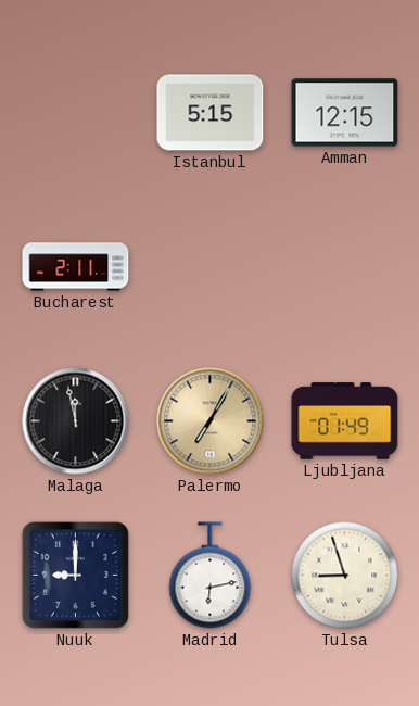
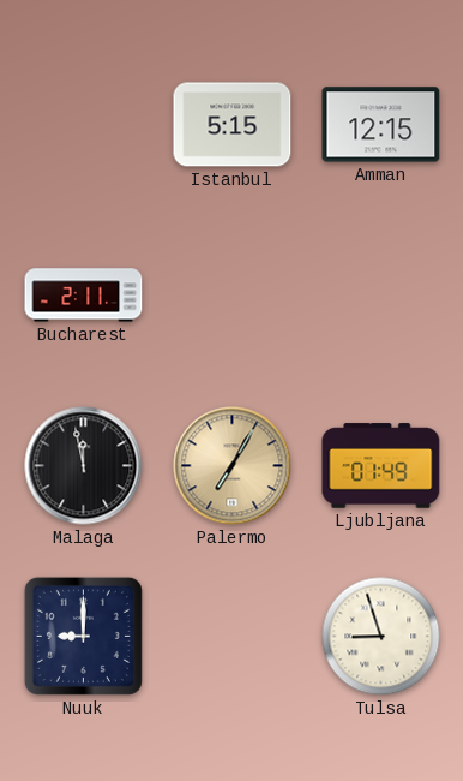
Madrid: 6:13 -> none (211, 576)
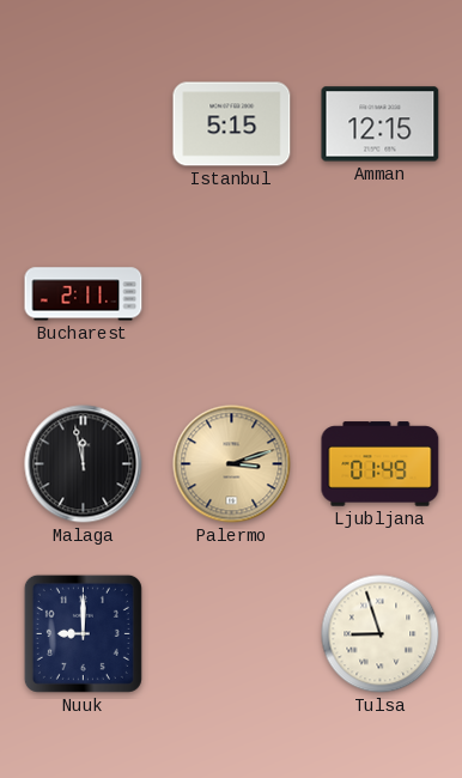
Palermo: 7:05 -> 3:12 (232, 464)
